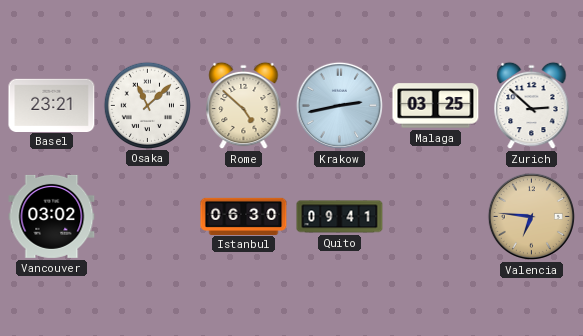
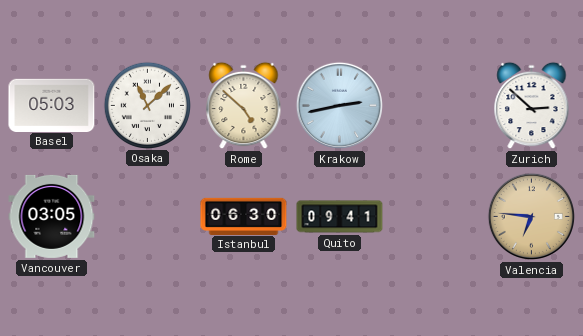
Basel: 23:21 -> 05:03 (52, 105)
Malaga: 03:25 -> none (436, 106)
Vancouver: 03:02 -> 03:05 (52, 216)
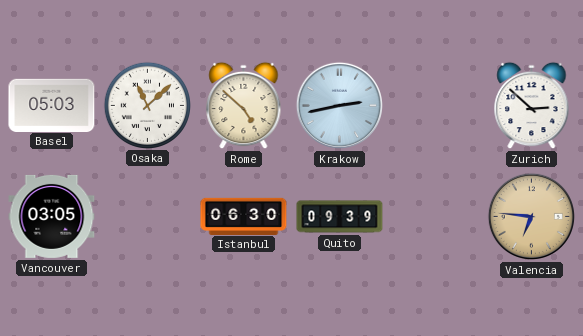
Quito: 09:41 -> 09:39 (340, 217)
